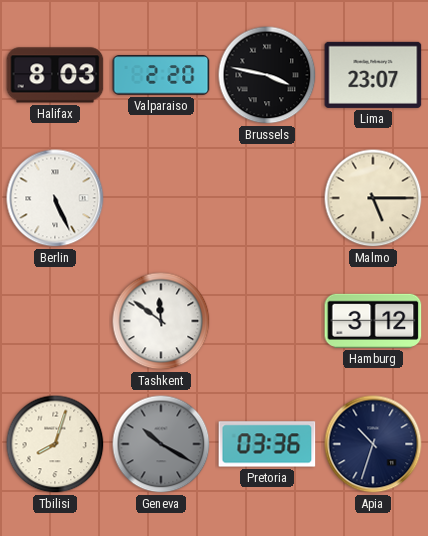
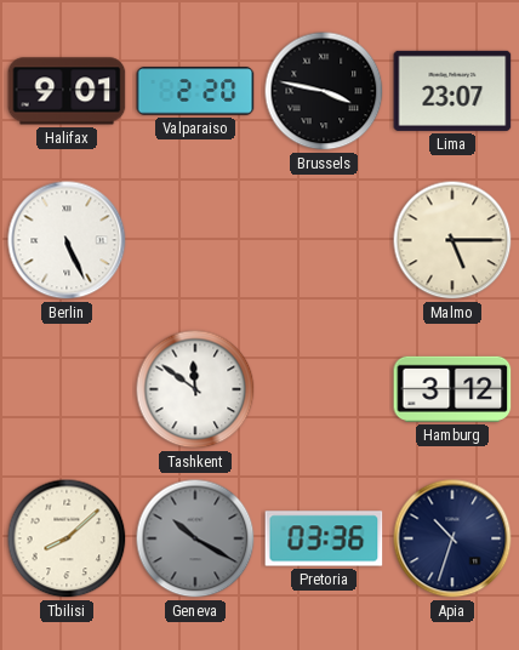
Halifax: 8:03 -> 9:01 (67, 91)
Tbilisi: 8:03 -> 8:08 (67, 538)
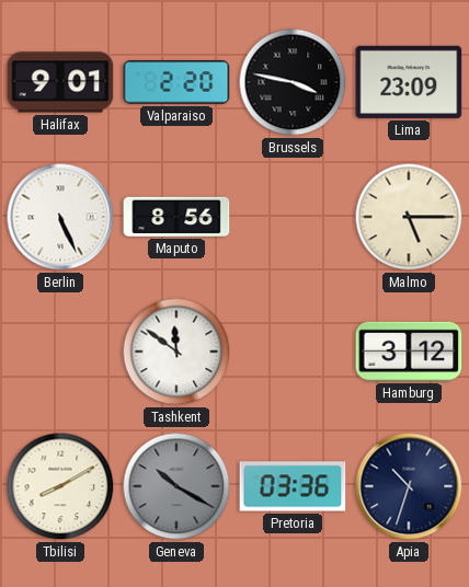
Lima: 23:07 -> 23:09 (409, 82)
Maputo: none -> 8:56 (176, 217)
Tbilisi: 8:08 -> 8:10 (60, 486)
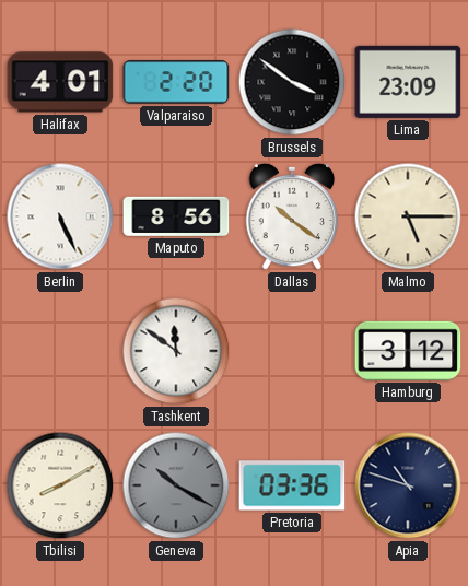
Halifax: 9:01 -> 4:01 (60, 82)
Brussels: 3:47 -> 3:51 (292, 82)
Dallas: none -> 10:21 (292, 216)
Apia: 10:33 -> 10:48 (408, 485)
